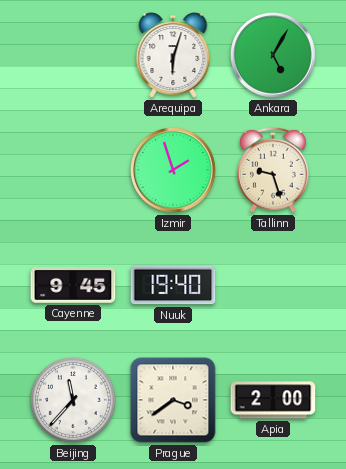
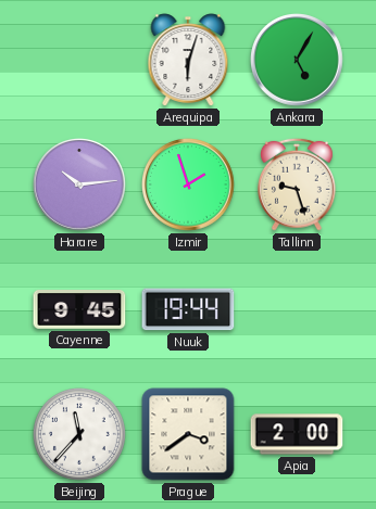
Harare: none -> 10:14 (80, 186)
Nuuk: 19:40 -> 19:44 (188, 309)
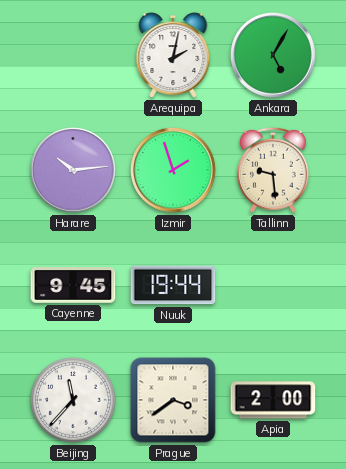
Arequipa: 6:03 -> 2:02 (173, 55)
Tallinn: 9:27 -> 9:29 (273, 170)
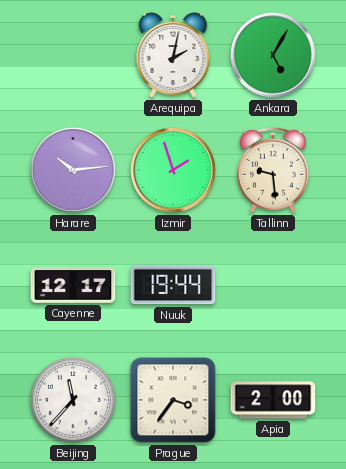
Cayenne: 9:45 -> 12:17 (73, 286)
Prague: 3:39 -> 3:36 (173, 400)
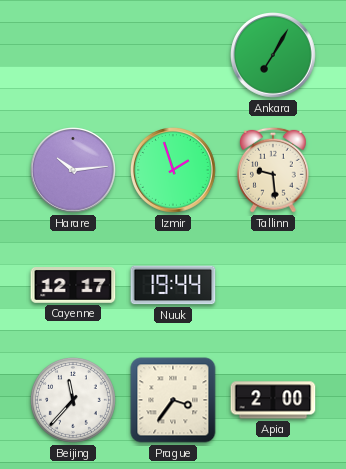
Arequipa: 2:02 -> none (173, 55)
Ankara: 5:05 -> 7:05 (274, 56)
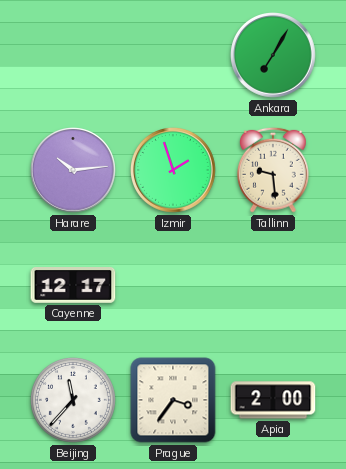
Nuuk: 19:44 -> none (173, 285)
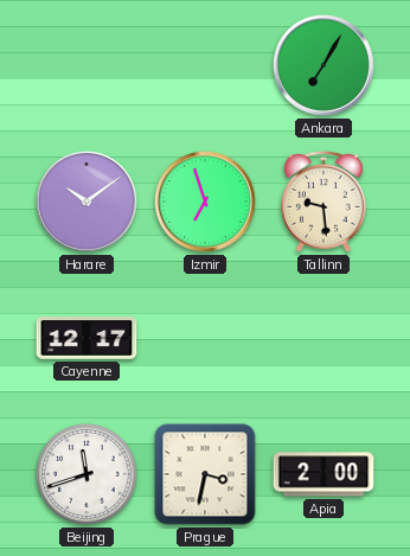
Harare: 10:14 -> 10:09 (88, 203)
Izmir: 1:57 -> 6:57 (206, 203)
Beijing: 11:37 -> 11:42 (87, 474)
Prague: 3:36 -> 3:32 (205, 474)
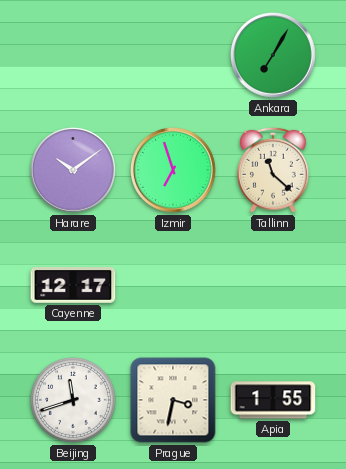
Tallinn: 9:29 -> 11:22 (273, 170)
Apia: 2:00 -> 1:55 (273, 400)
